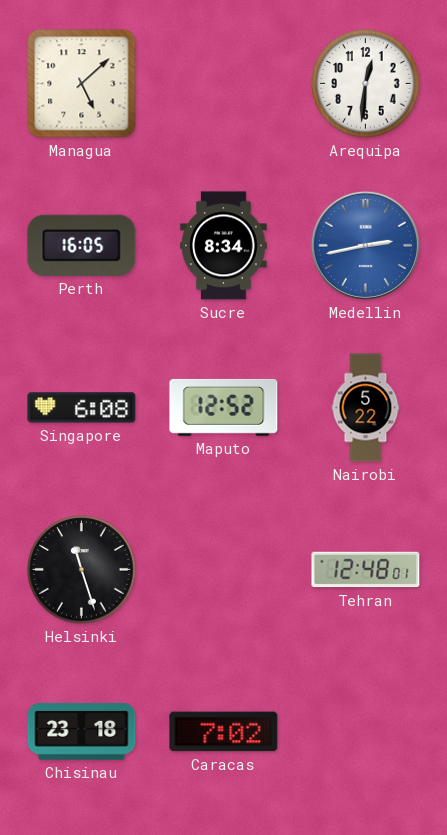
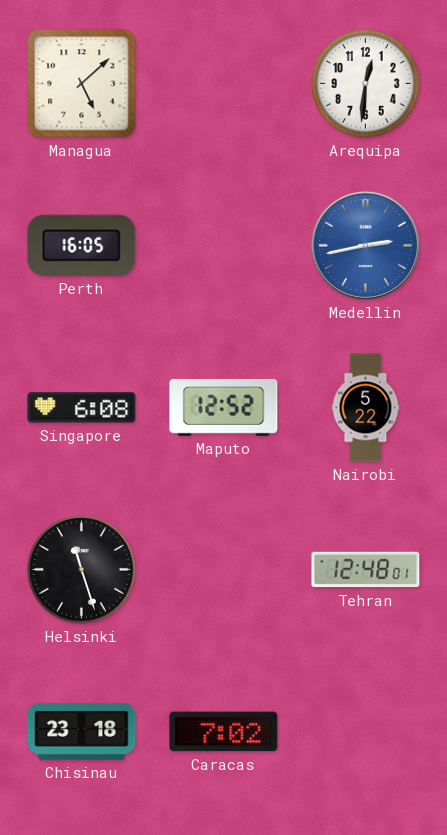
Sucre: 8:34 -> none (224, 246)
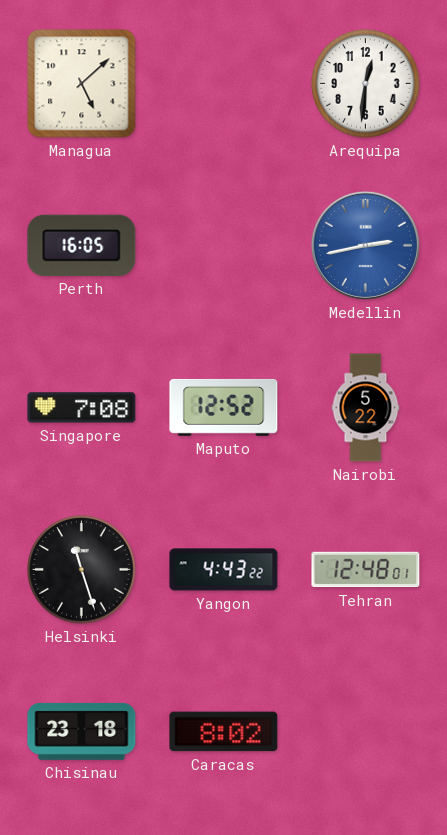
Singapore: 6:08 -> 7:08 (82, 408)
Yangon: none -> 4:43 (224, 570)
Caracas: 7:02 -> 8:02 (224, 732)
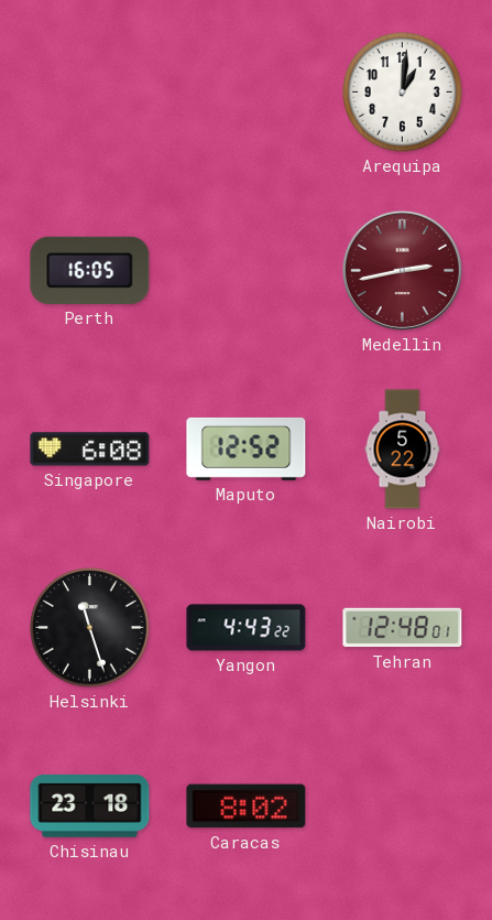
Managua: 5:08 -> none (82, 84)
Arequipa: 12:31 -> 1:01 (403, 93)
Medellin dial: blue -> burgundy (402, 270)
Singapore: 7:08 -> 6:08 (90, 450)
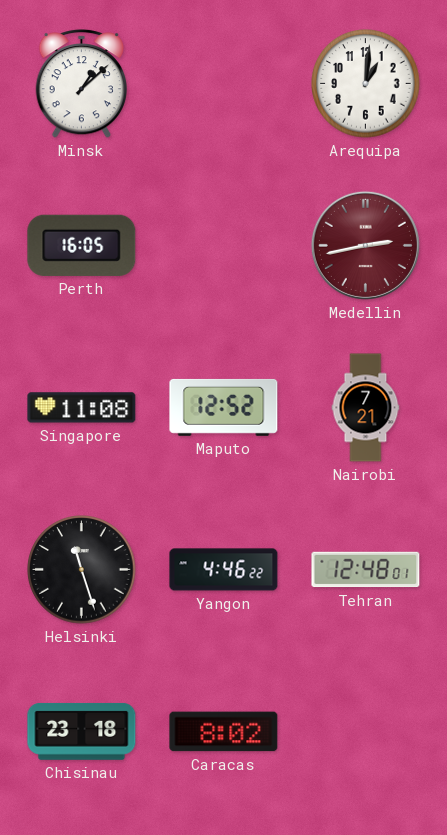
Minsk: none -> 1:08 (82, 84)
Singapore: 6:08 -> 11:08 (82, 408)
Nairobi: 5:22 -> 7:21 (366, 408)
Yangon: 4:43 -> 4:46 (224, 570)
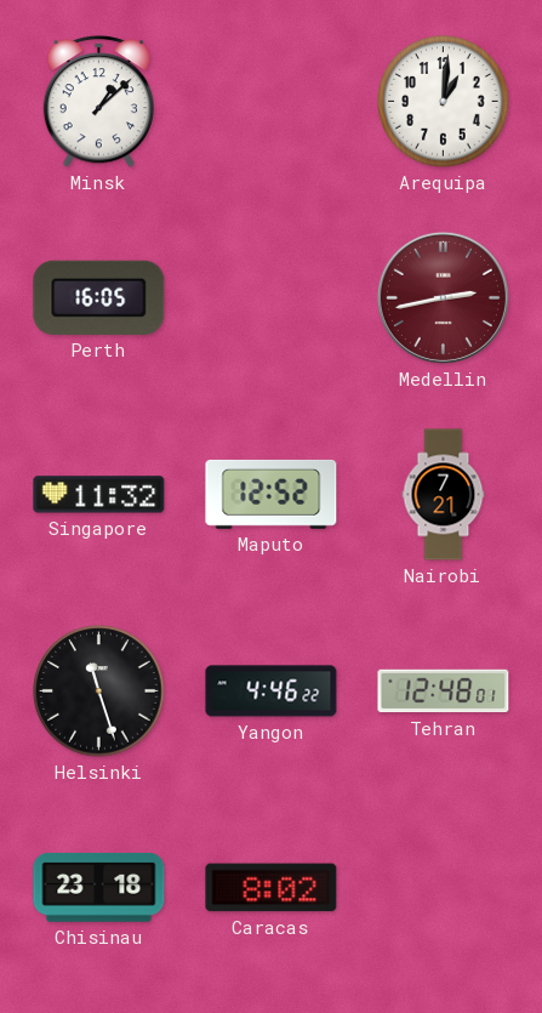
Singapore: 11:08 -> 11:32 (99, 495)
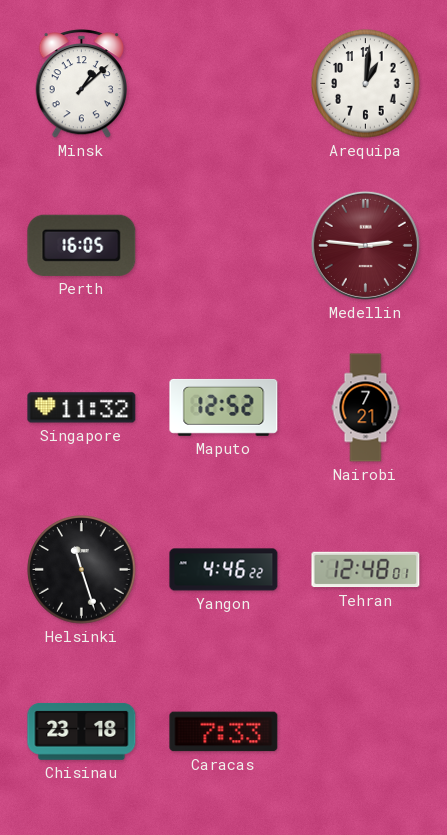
Medellin: 2:43 -> 2:46 (365, 245)
Caracas: 8:02 -> 7:33 (224, 732)
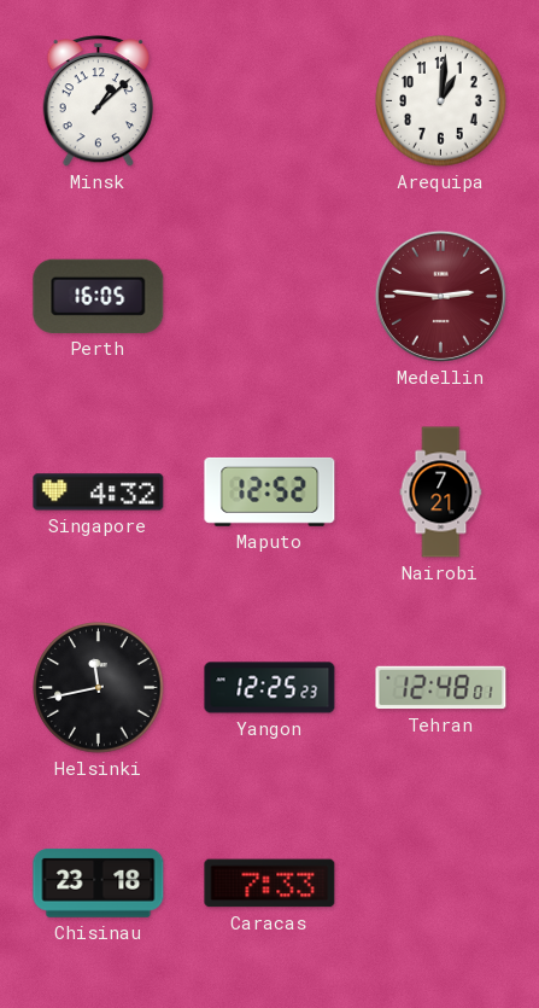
Singapore: 11:32 -> 4:32 (99, 493)
Helsinki: 11:27 -> 11:43 (99, 688)
Yangon: 4:46 -> 12:25 (270, 688)
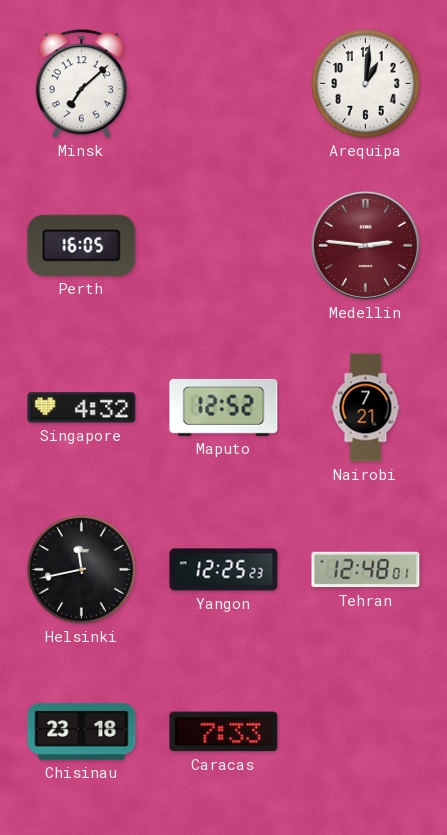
Minsk: 1:08 -> 7:08 (82, 84)
